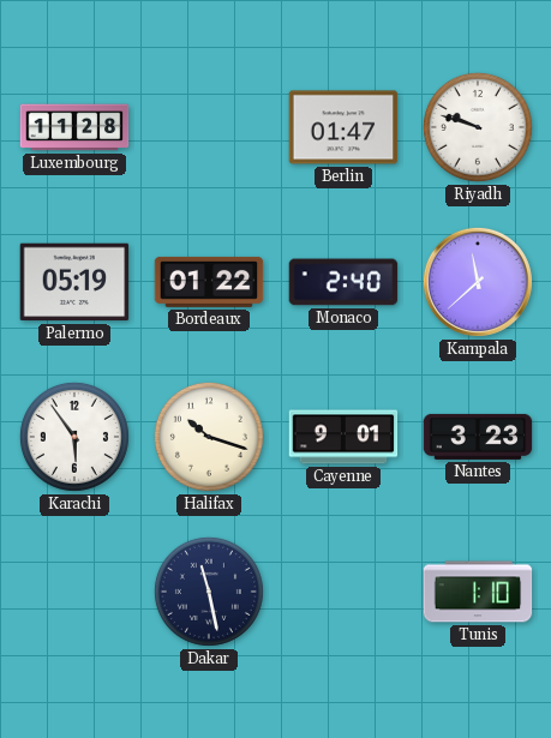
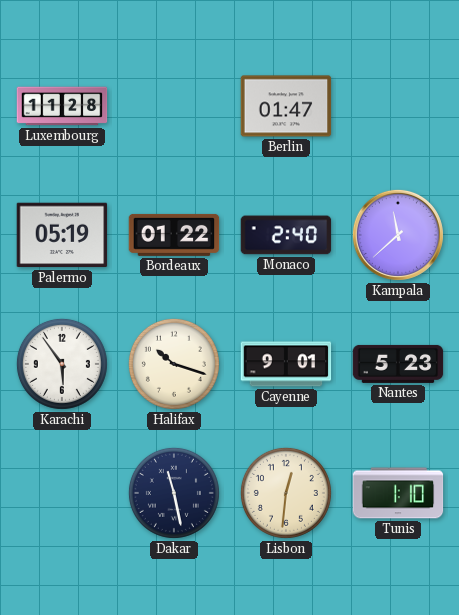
Riyadh: 9:48 -> none (478, 127)
Nantes: 3:23 -> 5:23 (398, 364)
Lisbon: none -> 12:31 (286, 493)
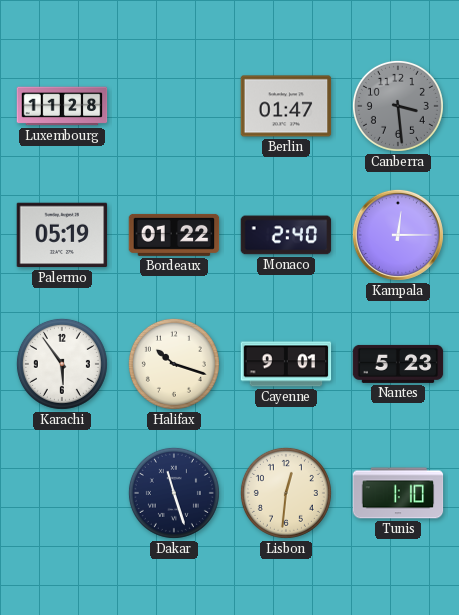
Canberra: none -> 3:29 (398, 106)
Kampala: 11:38 -> 12:15 (398, 235)
Dakar: 11:28 -> 11:27 (174, 493)
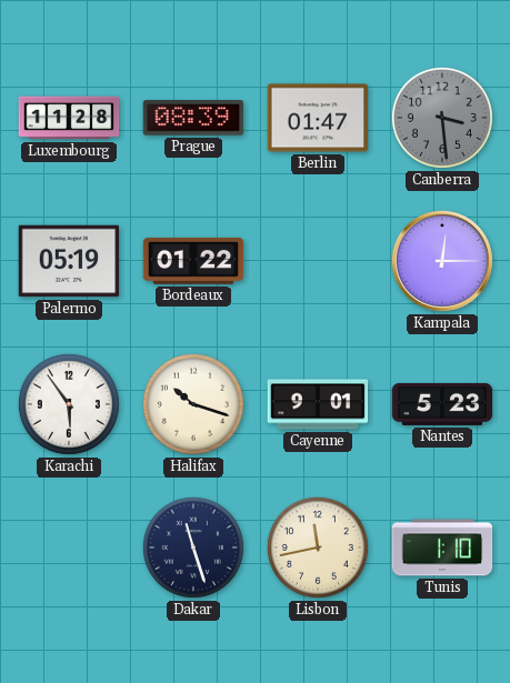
Prague: none -> 08:39 (193, 118)
Monaco: 2:40 -> none (286, 235)
Lisbon: 12:31 -> 11:43 (318, 548)
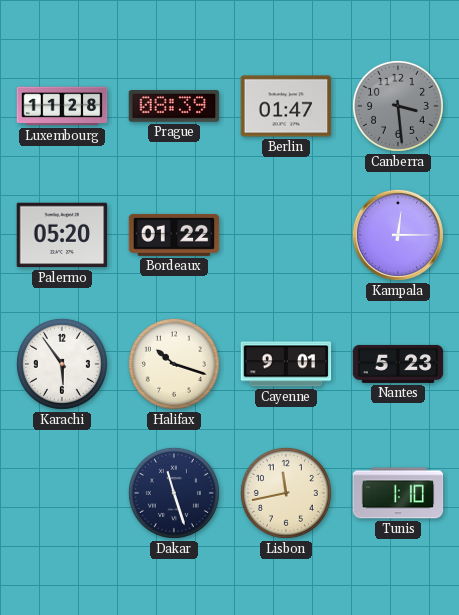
Palermo: 05:19 -> 05:20 (62, 235)
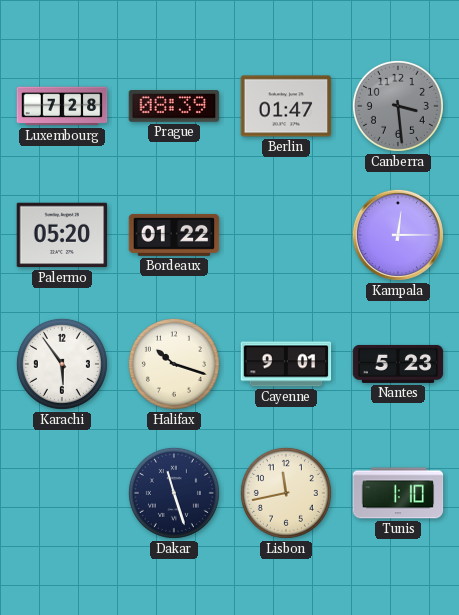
Luxembourg: 11:28 -> 7:28 (62, 106)
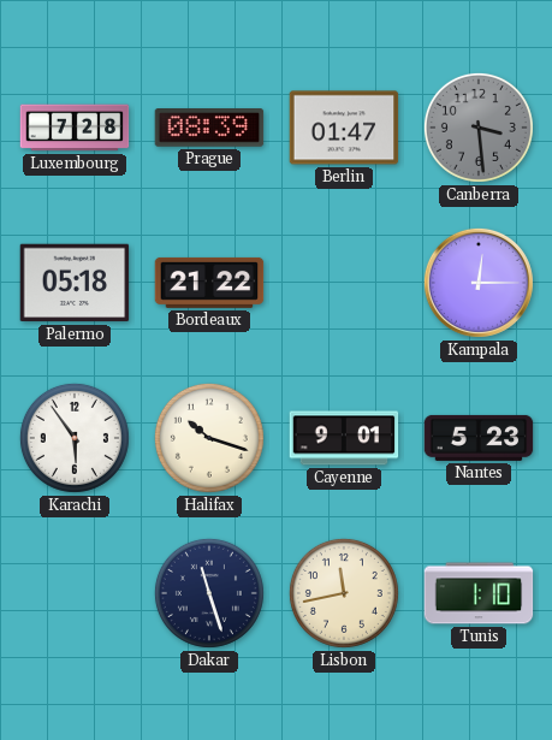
Palermo: 05:20 -> 05:18 (75, 283)
Bordeaux: 01:22 -> 21:22 (209, 283)
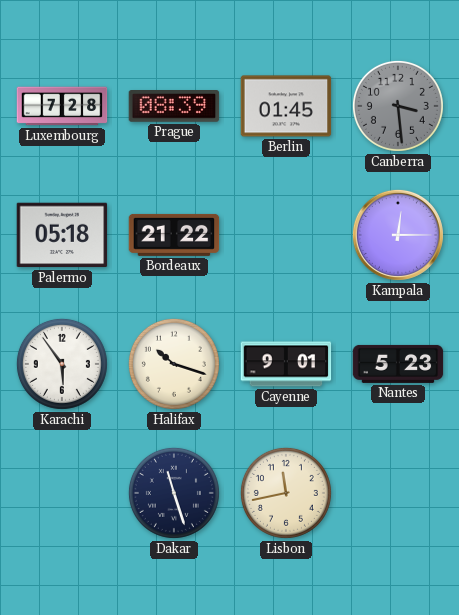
Berlin: 01:47 -> 01:45 (286, 106)
Tunis: 1:10 -> none (479, 593)
